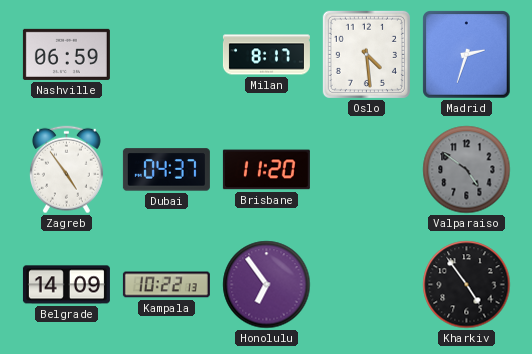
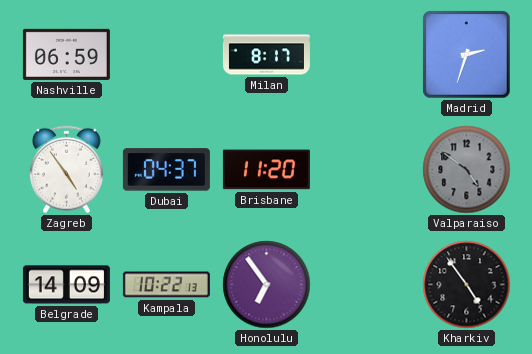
Oslo: 4:29 -> none (366, 54)
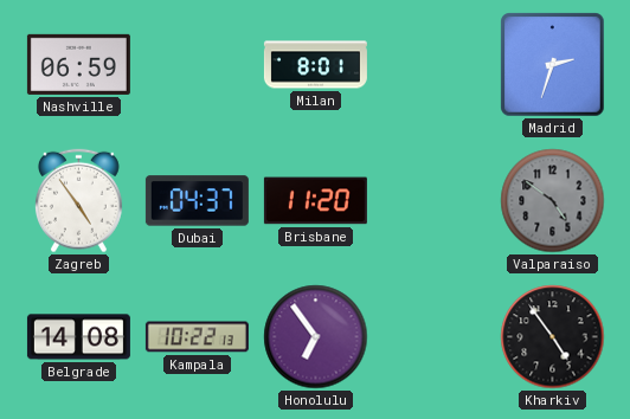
Milan: 8:17 -> 8:01 (315, 65)
Belgrade: 14:09 -> 14:08 (78, 337)
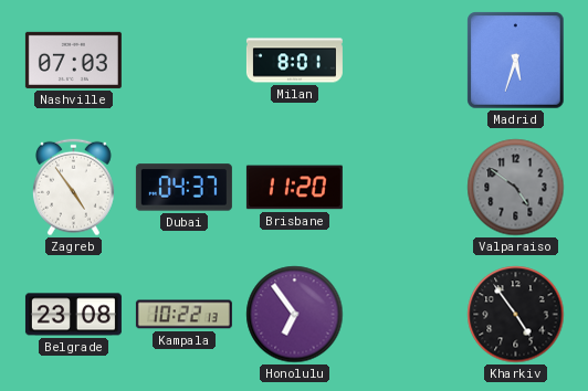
Nashville: 06:59 -> 07:03 (73, 60)
Madrid: 2:33 -> 5:33 (516, 61)
Belgrade: 14:08 -> 23:08 (73, 315)
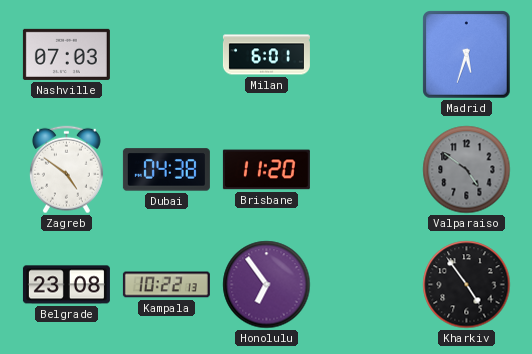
Milan: 8:01 -> 6:01 (266, 55)
Zagreb: 4:54 -> 4:51 (66, 170)
Dubai: 04:37 -> 04:38 (166, 170)
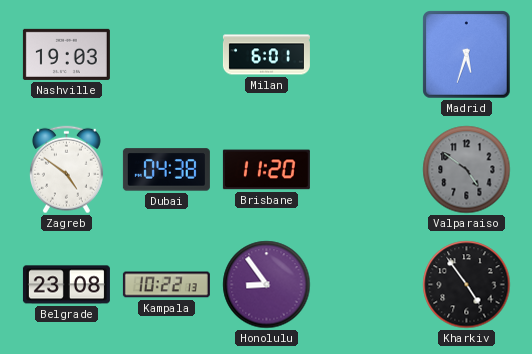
Nashville: 07:03 -> 19:03 (66, 54)
Honolulu: 6:54 -> 8:54 (267, 285)
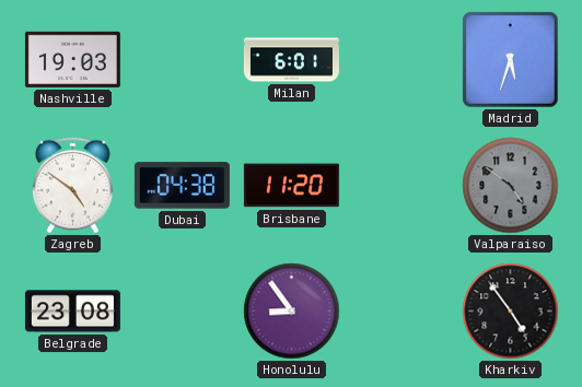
Kampala: 10:22 -> none (166, 285)
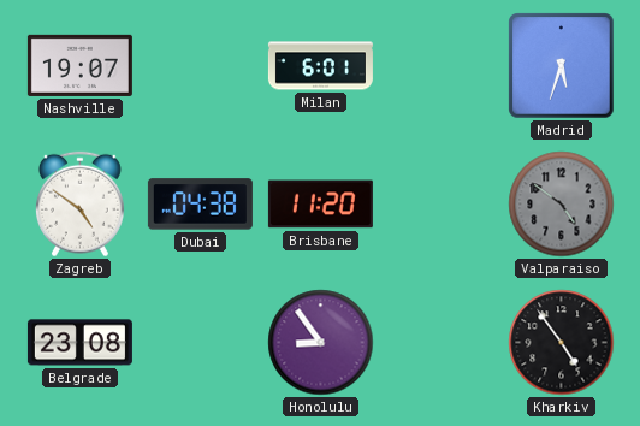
Nashville: 19:03 -> 19:07 (79, 65)
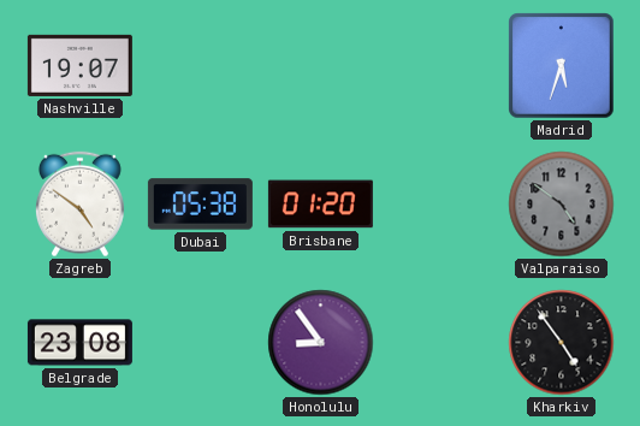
Milan: 6:01 -> none (320, 66)
Dubai: 04:38 -> 05:38 (200, 205)
Brisbane: 11:20 -> 01:20 (320, 205)
